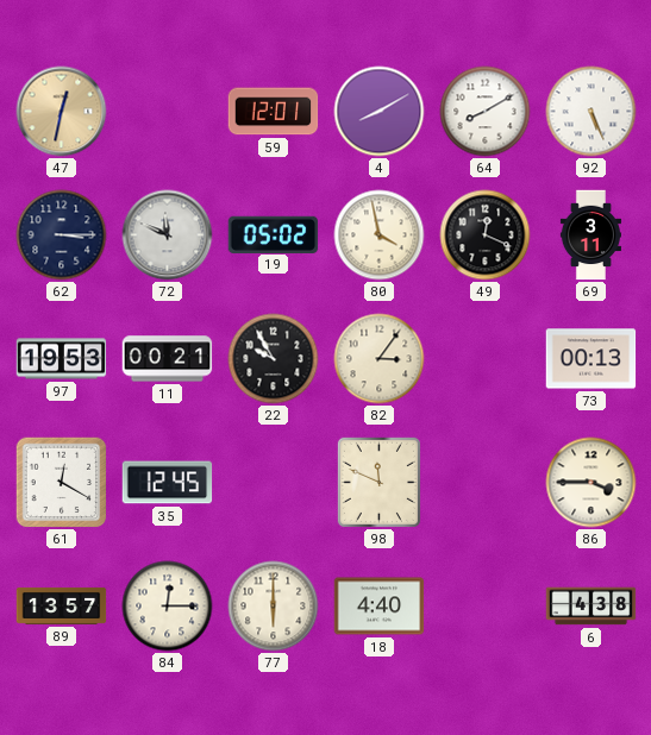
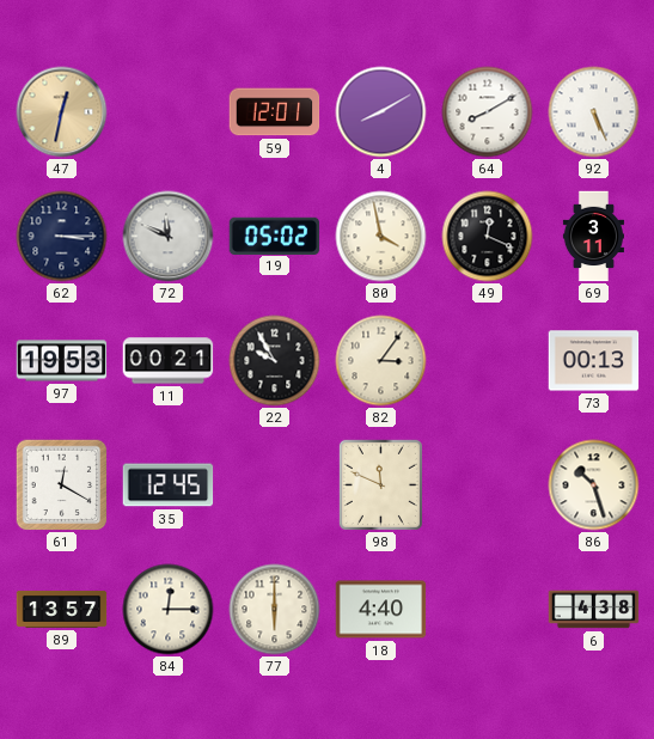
86: 3:45 -> 10:27 (594, 485)
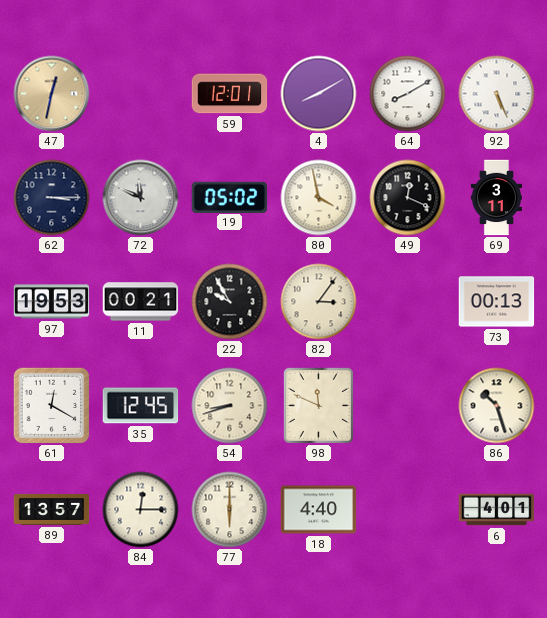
54: none -> 8:42 (230, 406)
6: 4:38 -> 4:01 (497, 510)
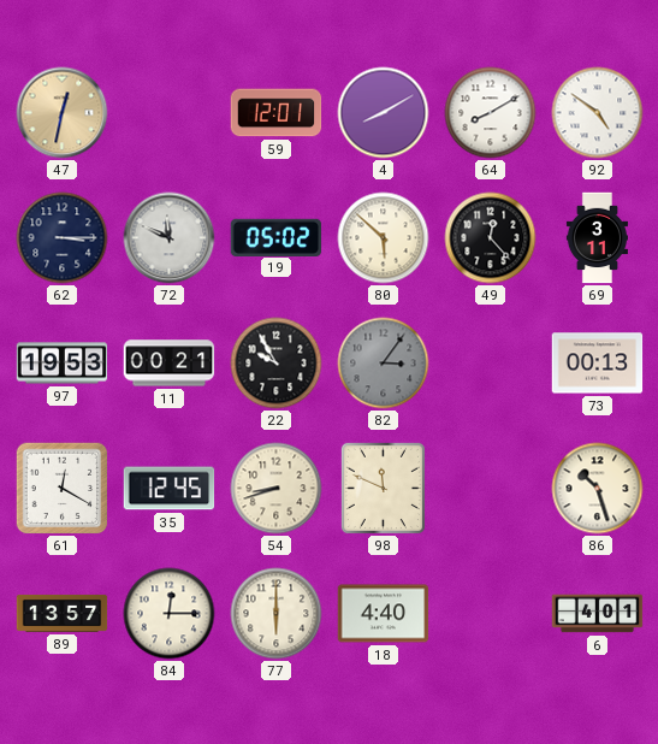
92: 5:26 -> 4:51 (598, 113)
80: 3:58 -> 5:52 (384, 238)
49: 12:19 -> 12:23 (491, 238)
82 dial: cream -> grey (384, 364)
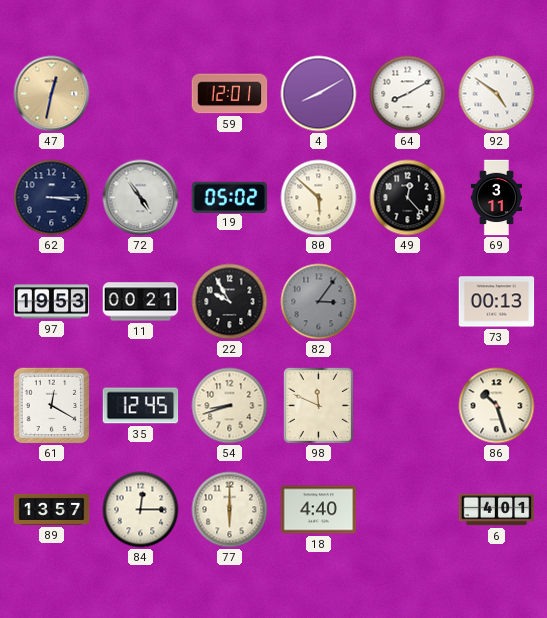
72: 11:49 -> 4:54 (141, 198)
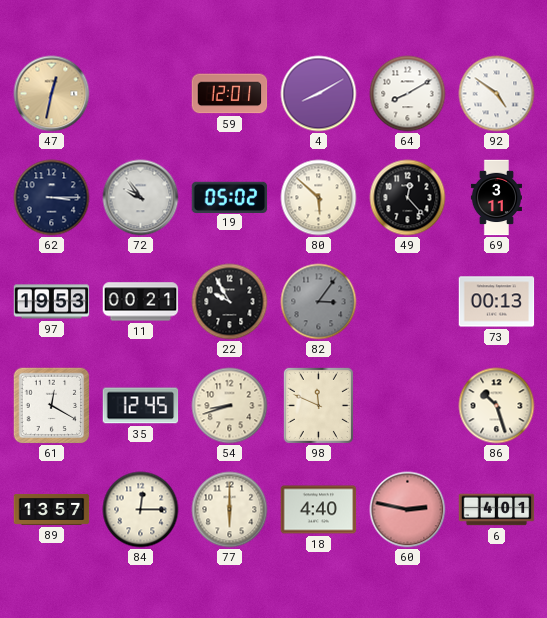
72: 4:54 -> 9:54 (141, 198)
60: none -> 2:47 (408, 510)
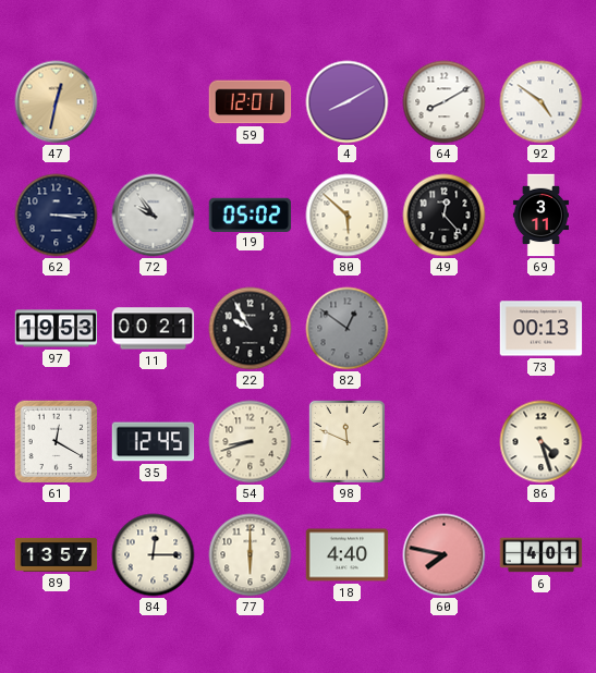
82: 3:06 -> 12:51 (348, 329)
86: 10:27 -> 4:27 (542, 442)
60: 2:47 -> 7:47 (445, 555)
